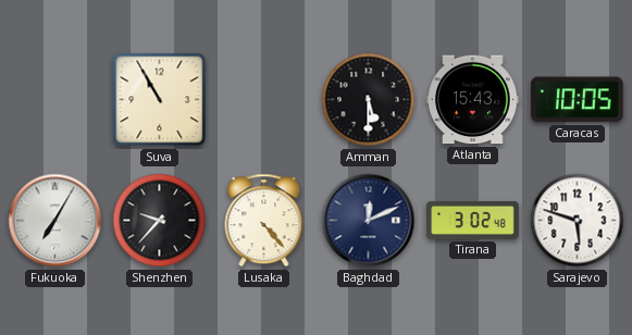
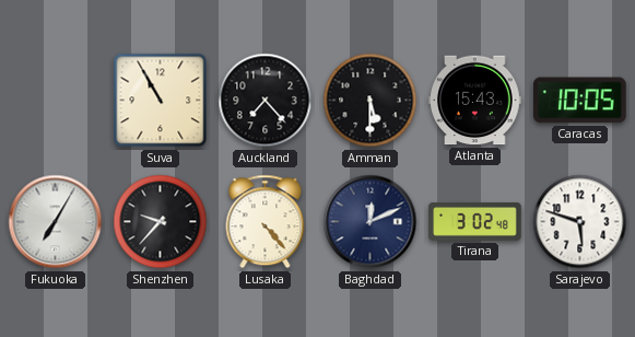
Auckland: none -> 7:23 (266, 101)
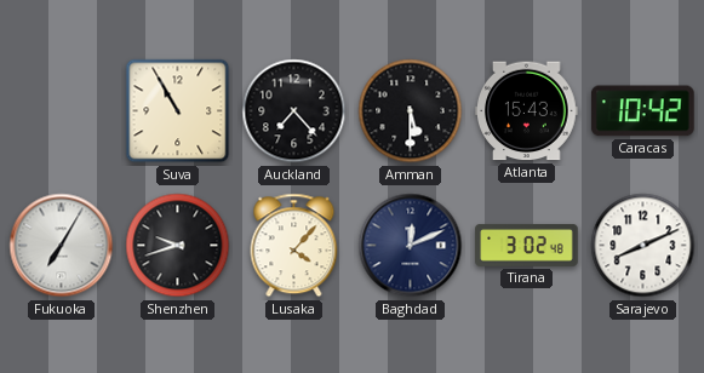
Caracas: 10:05 -> 10:42 (642, 111)
Shenzhen: 9:37 -> 9:42 (178, 246)
Lusaka: 4:23 -> 4:07 (294, 246)
Sarajevo: 5:48 -> 8:11 (643, 246)
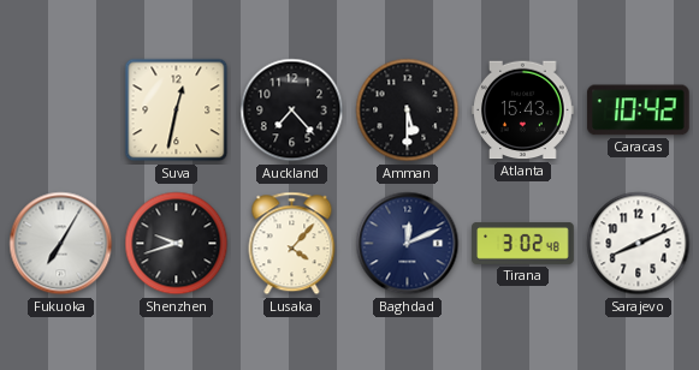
Suva: 10:55 -> 12:32 (177, 111)
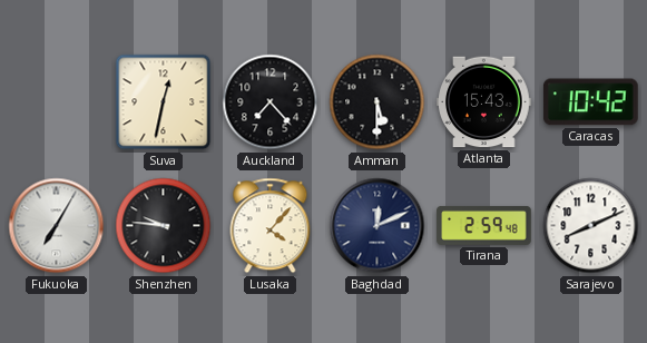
Shenzhen: 9:42 -> 9:46 (164, 226)
Tirana: 3:02 -> 2:59 (484, 226)
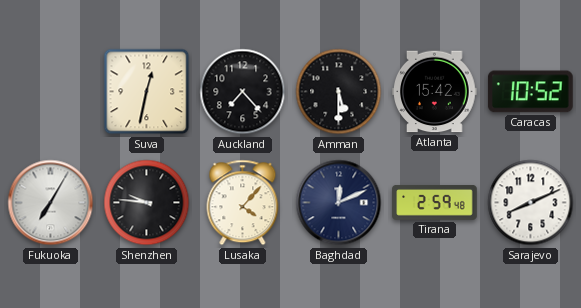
Atlanta: 15:43 -> 15:42 (435, 92)
Caracas: 10:42 -> 10:52 (530, 92)
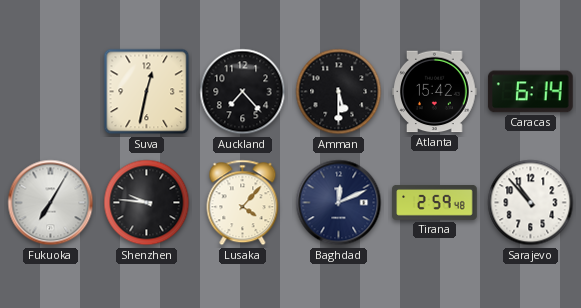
Caracas: 10:52 -> 6:14 (530, 92)
Sarajevo: 8:11 -> 10:53 (531, 203)
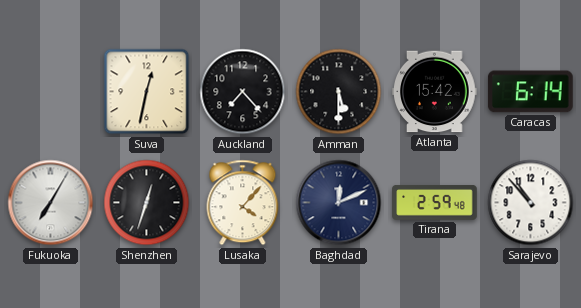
Shenzhen: 9:46 -> 12:33 (147, 203)
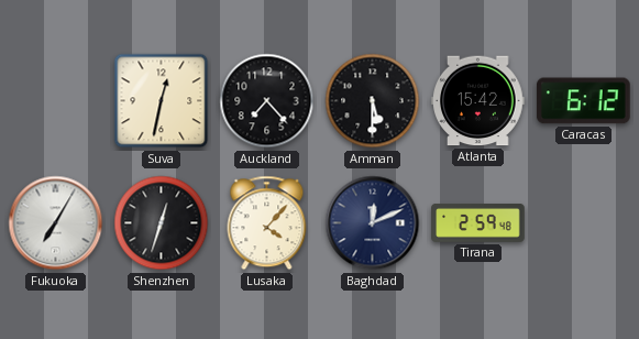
Caracas: 6:14 -> 6:12 (583, 101)
Sarajevo: 10:53 -> none (531, 203)
